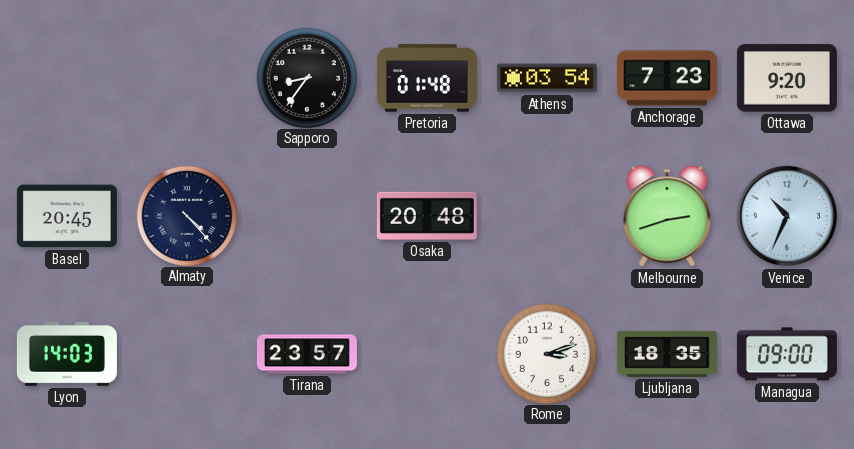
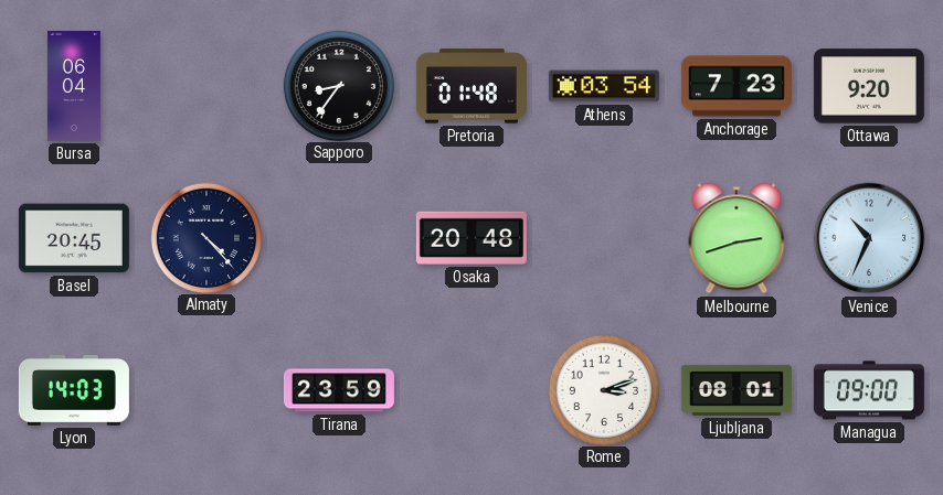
Bursa: none -> 06:04 (74, 86)
Tirana: 23:57 -> 23:59 (339, 390)
Ljubljana: 18:35 -> 08:01 (737, 390)
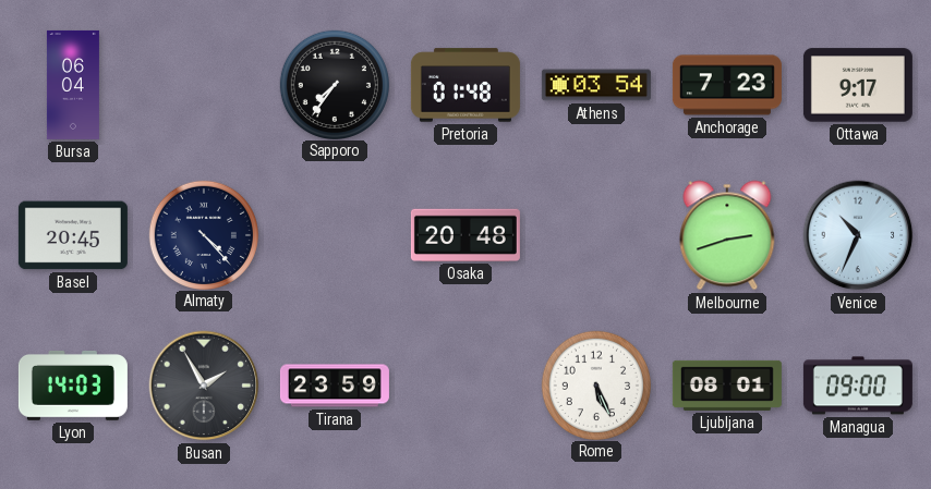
Sapporo: 8:36 -> 7:36 (334, 84)
Ottawa: 9:20 -> 9:17 (858, 85)
Busan: none -> 1:55 (204, 386)
Rome: 3:12 -> 5:26 (595, 384)
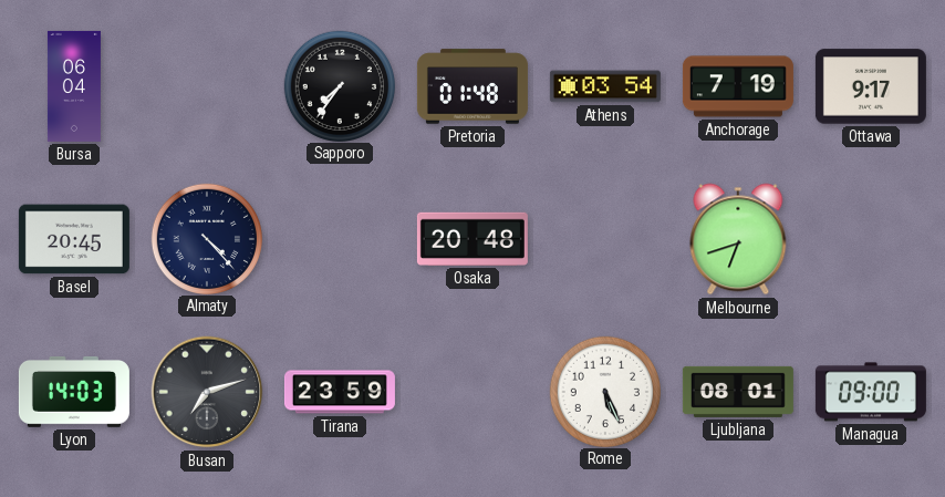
Anchorage: 7:23 -> 7:19 (738, 86)
Melbourne: 2:42 -> 6:42 (738, 239)
Venice: 10:34 -> none (858, 235)
Busan: 1:55 -> 7:12 (207, 392)
